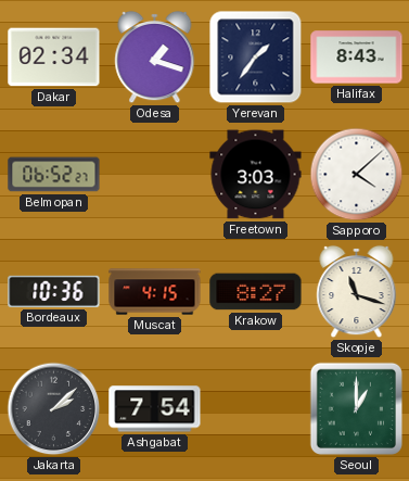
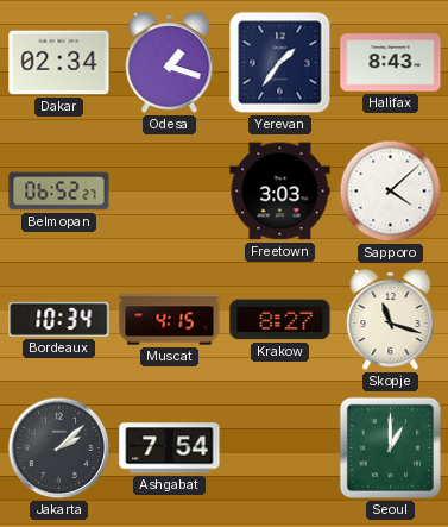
Bordeaux: 10:36 -> 10:34 (59, 319)
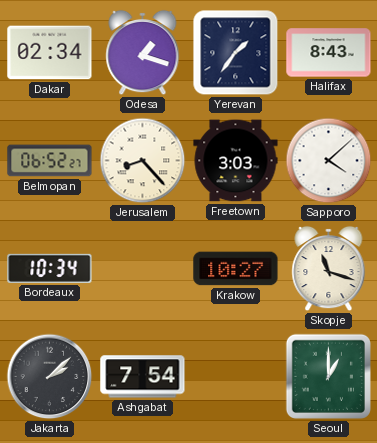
Jerusalem: none -> 8:23 (143, 161)
Muscat: 4:15 -> none (170, 320)
Krakow: 8:27 -> 10:27 (236, 269)
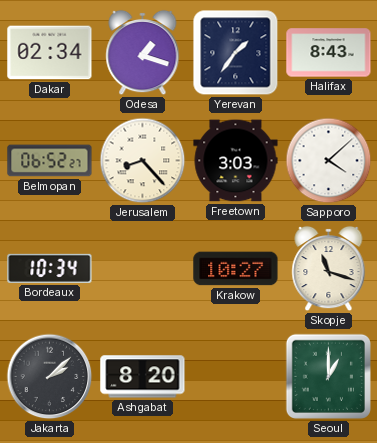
Ashgabat: 7:54 -> 8:20 (143, 377)
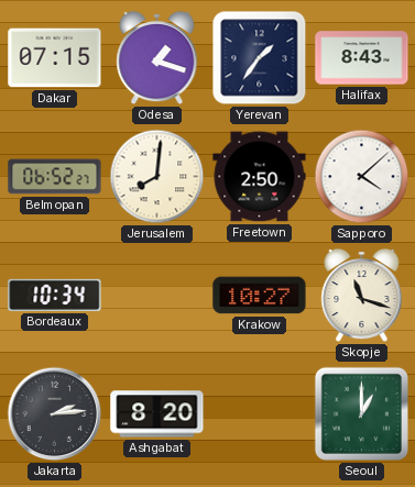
Dakar: 02:34 -> 07:15 (55, 58)
Jerusalem: 8:23 -> 8:01 (157, 177)
Freetown: 3:03 -> 2:50 (260, 177)
Jakarta: 2:08 -> 2:14 (55, 414)
